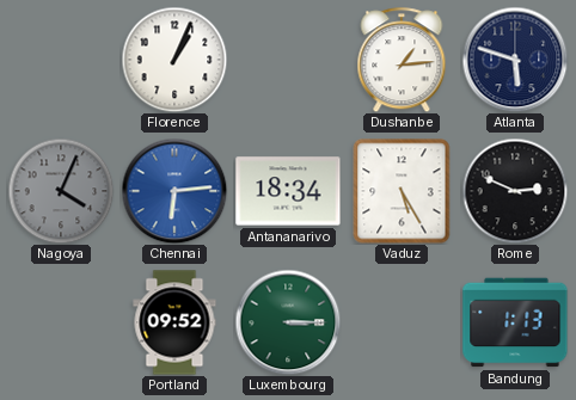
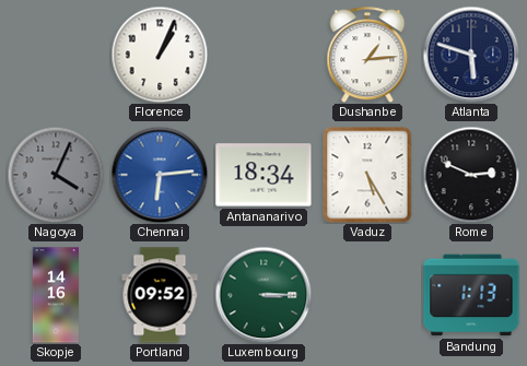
Skopje: none -> 14:16 (56, 295)
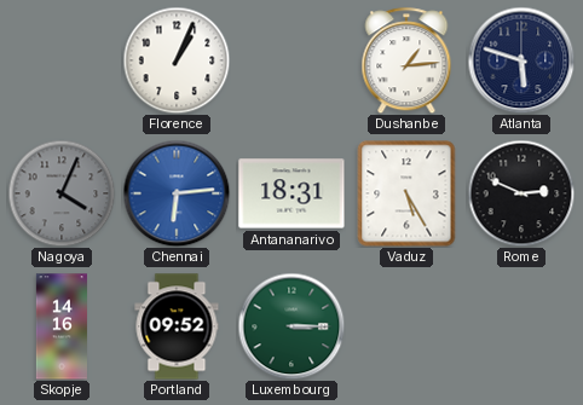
Antananarivo: 18:34 -> 18:31 (291, 193)
Bandung: 1:13 -> none (471, 295)
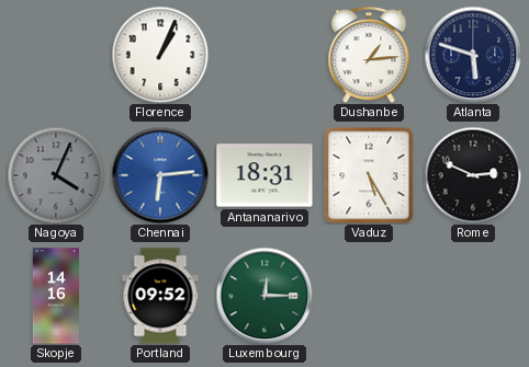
Luxembourg: 3:15 -> 12:15 (264, 296)
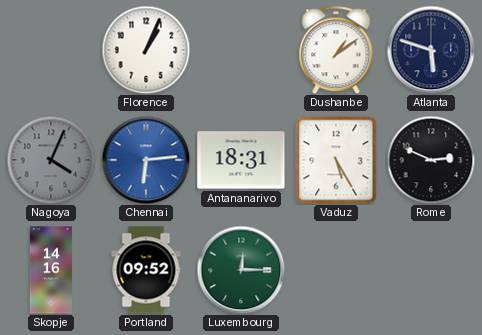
Dushanbe: 1:14 -> 1:09 (336, 50)
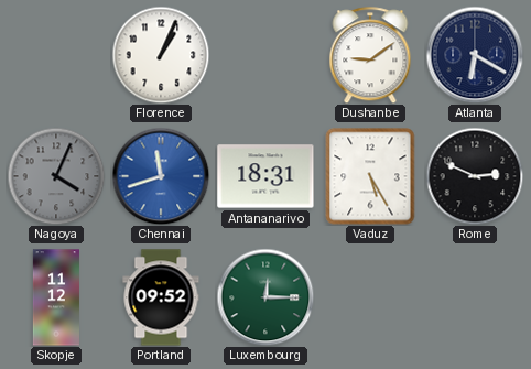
Dushanbe: 1:09 -> 9:09 (370, 55)
Atlanta: 5:48 -> 6:20 (475, 55)
Chennai: 6:14 -> 11:42 (161, 176)
Skopje: 14:16 -> 11:12 (56, 297)
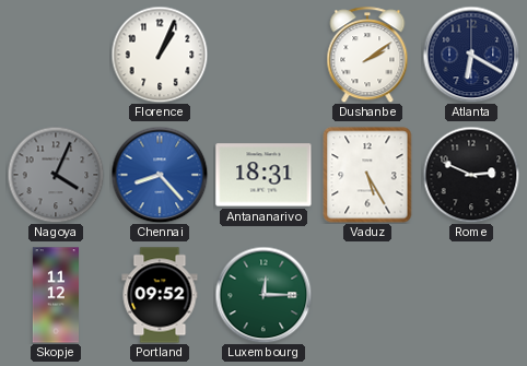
Dushanbe: 9:09 -> 2:09 (367, 55)
Chennai: 11:42 -> 8:23 (160, 175)
